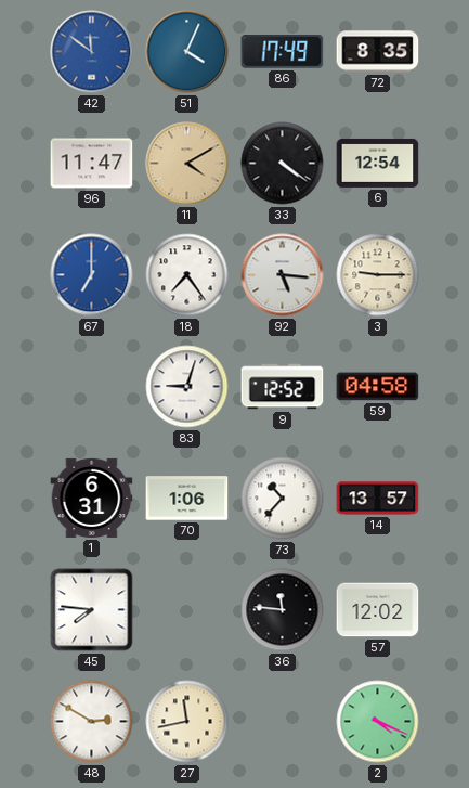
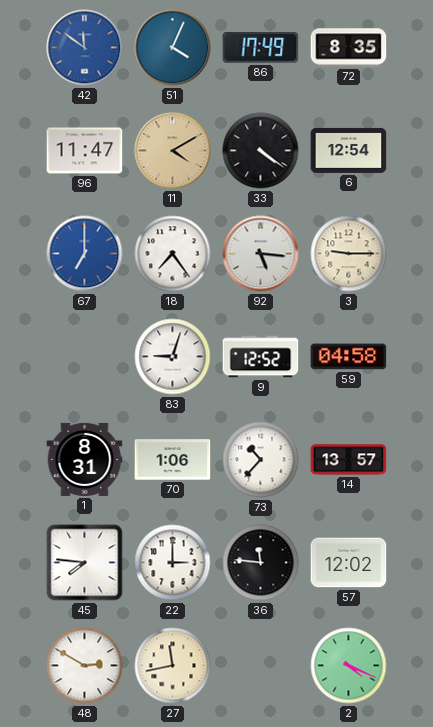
1: 6:31 -> 8:31 (85, 459)
22: none -> 3:00 (173, 563)
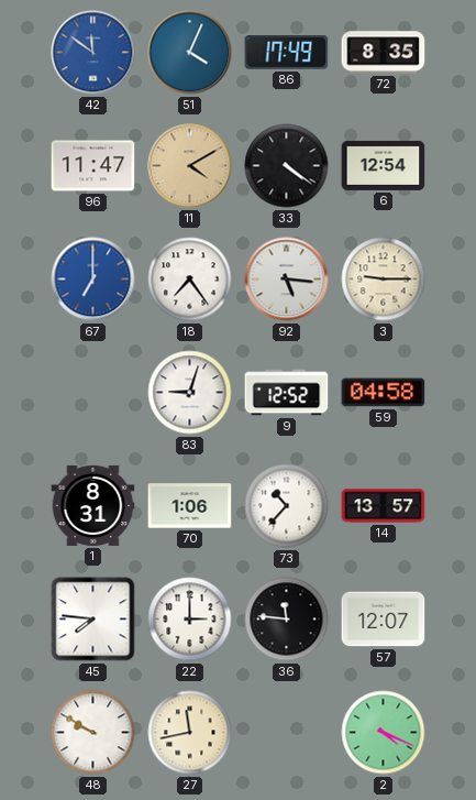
57: 12:02 -> 12:07 (384, 620)
48: 2:50 -> 9:50 (93, 733)
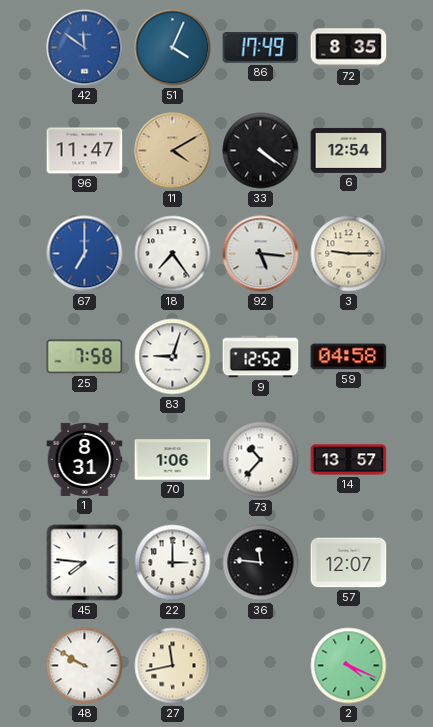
25: none -> 7:58 (85, 357)
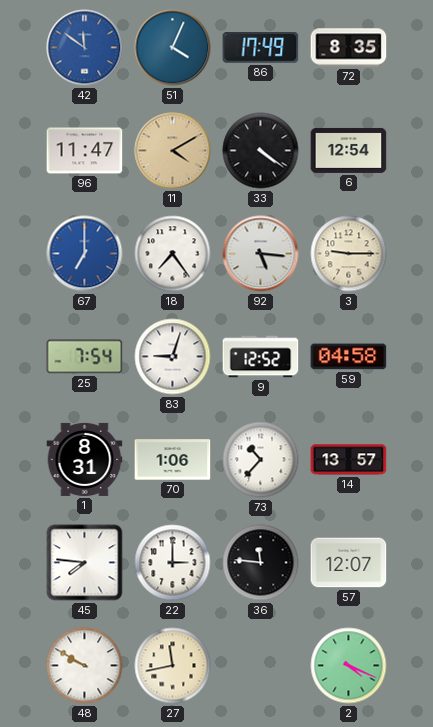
25: 7:58 -> 7:54 (85, 357)
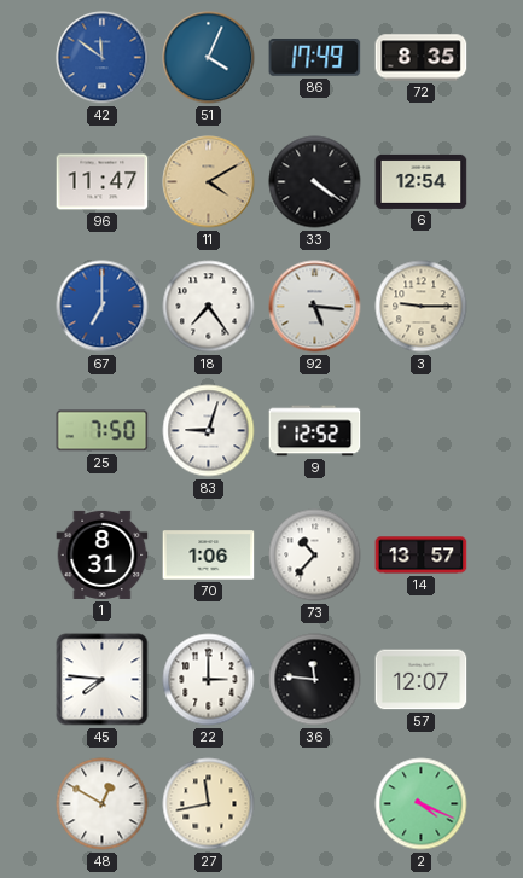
25: 7:54 -> 7:50 (103, 431)
59: 04:58 -> none (349, 357)
48: 9:50 -> 12:50 (103, 804)
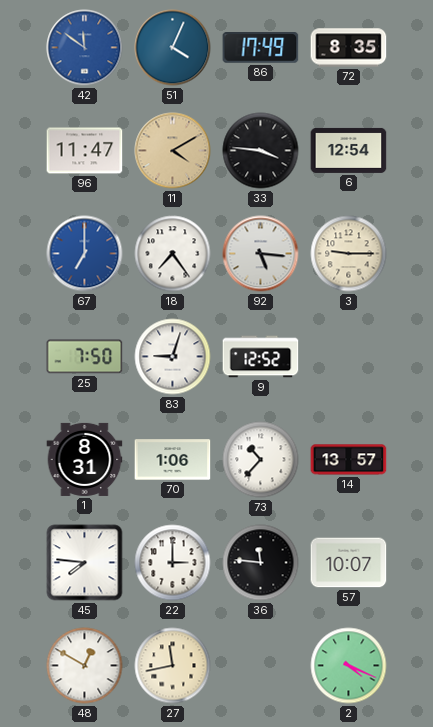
33: 4:21 -> 3:46 (261, 151)
57: 12:07 -> 10:07 (349, 563)
